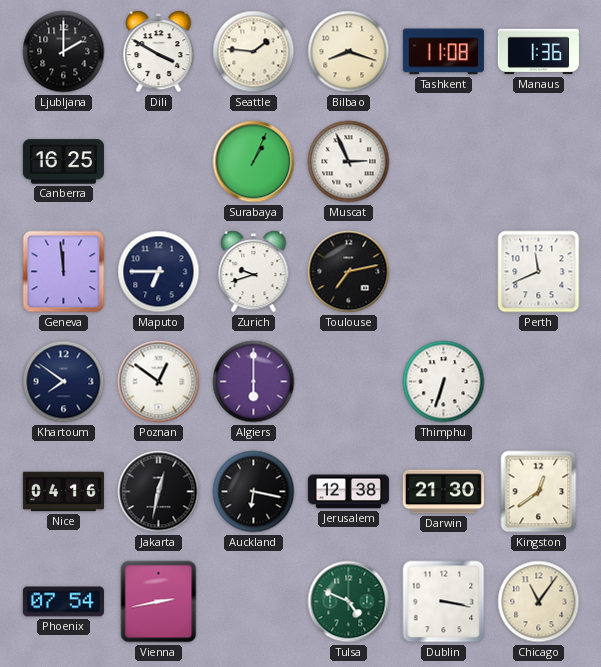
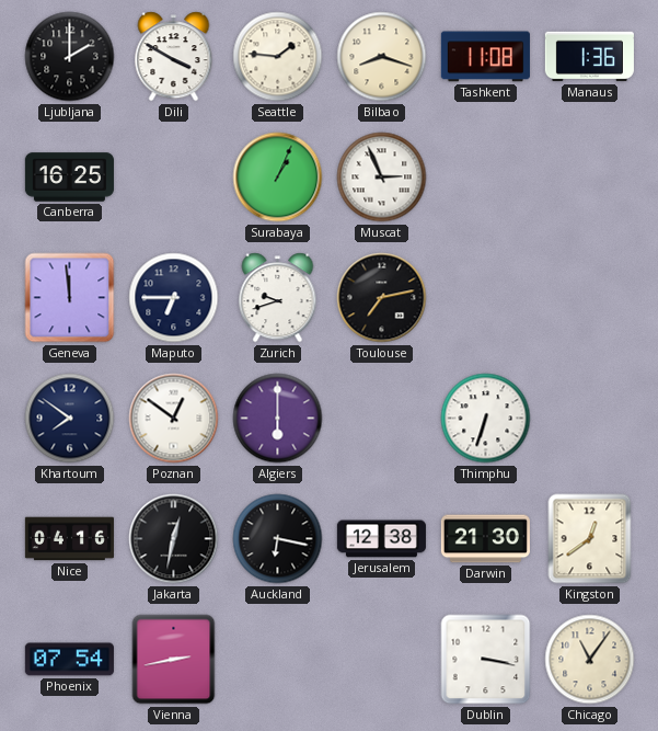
Perth: 11:41 -> none (539, 272)
Tulsa: 4:49 -> none (349, 602)
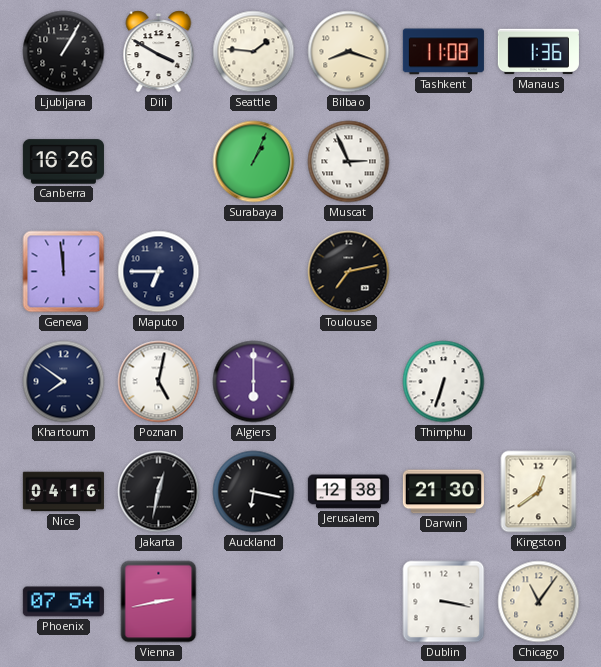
Ljubljana: 2:00 -> 1:05 (64, 52)
Canberra: 16:25 -> 16:26 (63, 162)
Zurich: 9:42 -> none (278, 298)
Poznan: 12:51 -> 5:02 (159, 382)
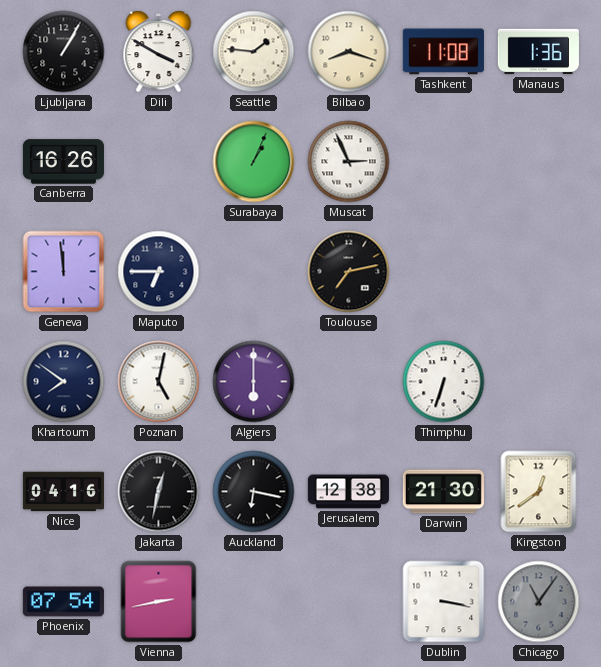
Chicago dial: cream -> grey (539, 602)
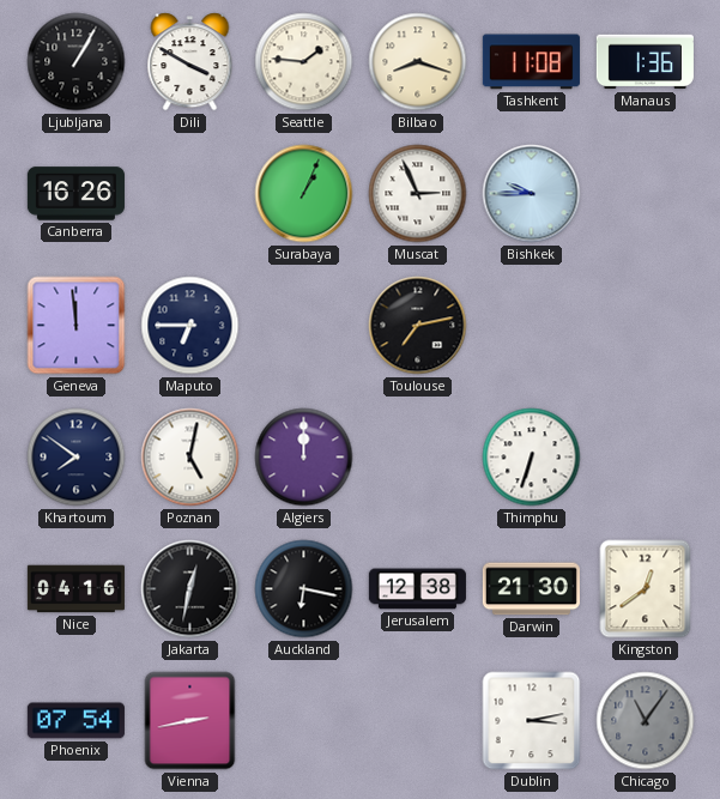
Bishkek: none -> 9:45 (532, 194)
Algiers: 6:00 -> 12:00 (304, 458)
Dublin: 3:17 -> 3:13 (532, 721)
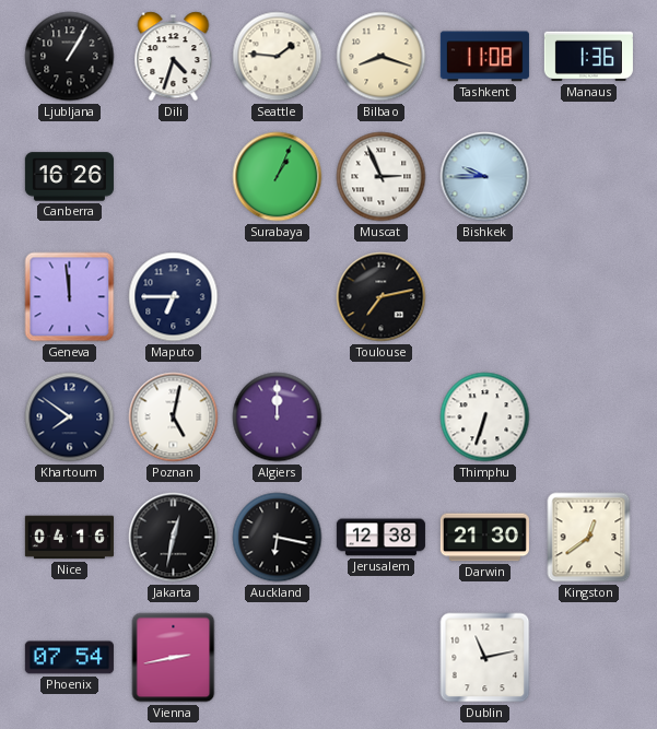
Dili: 3:50 -> 4:33 (174, 57)
Dublin: 3:13 -> 11:13 (485, 658)
Chicago: 11:06 -> none (646, 721)
